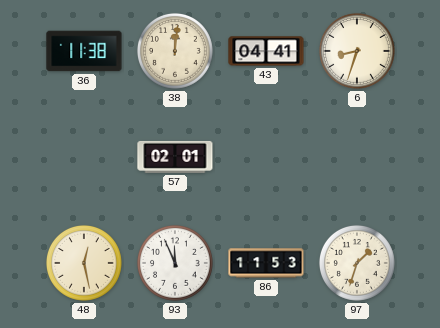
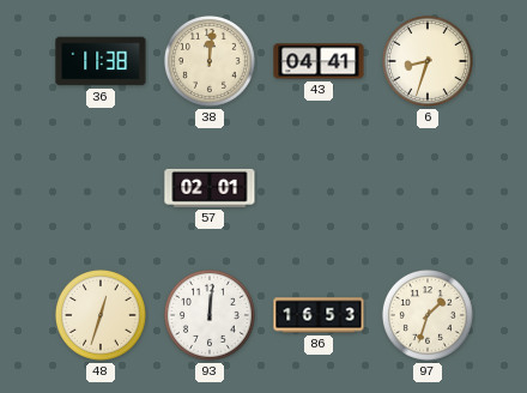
48: 12:28 -> 12:33 (101, 315)
93: 11:56 -> 12:01 (210, 315)
86: 11:53 -> 16:53 (319, 315)
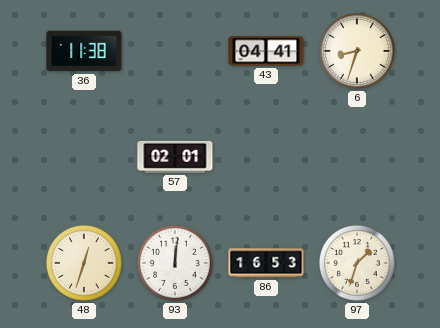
38: 12:01 -> none (210, 61)
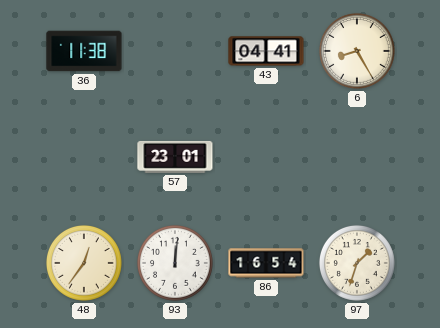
6: 8:33 -> 8:25 (357, 51)
57: 02:01 -> 23:01 (175, 157)
48: 12:33 -> 12:36 (84, 263)
86: 16:53 -> 16:54 (266, 263)
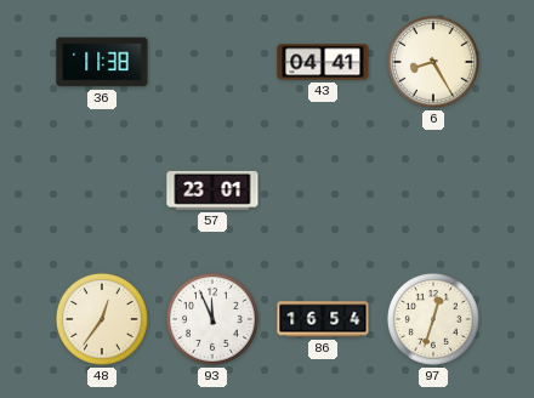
93: 12:01 -> 11:56 (212, 319)
97: 1:33 -> 12:33 (433, 319)
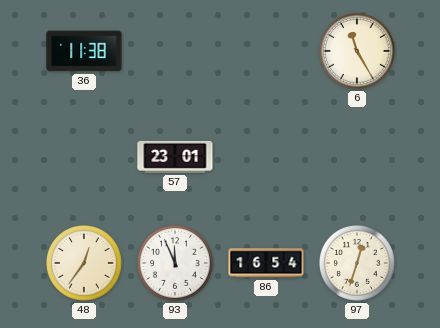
43: 04:41 -> none (323, 62)
6: 8:25 -> 11:25 (357, 51)
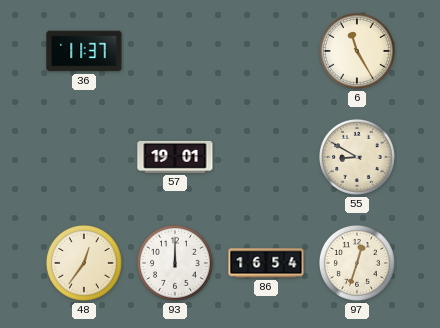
36: 11:38 -> 11:37 (84, 51)
57: 23:01 -> 19:01 (175, 157)
55: none -> 8:50 (357, 157)
93: 11:56 -> 12:00 (175, 263)
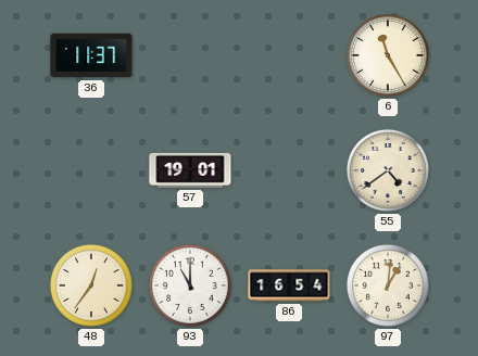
55: 8:50 -> 4:39 (388, 170)
93: 12:00 -> 11:00 (190, 285)
97: 12:33 -> 1:01 (388, 285)
